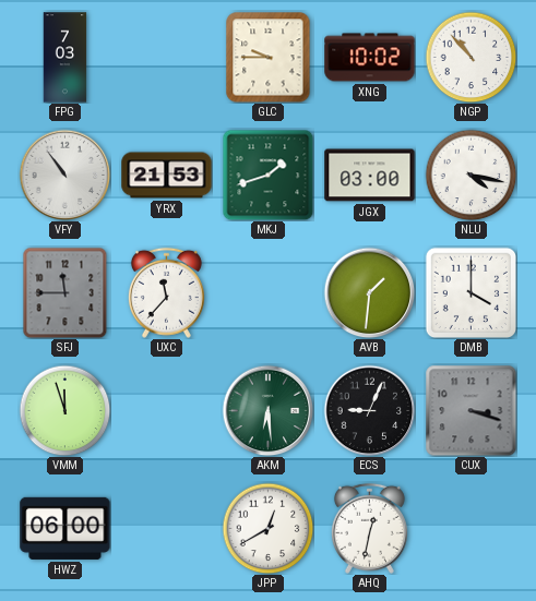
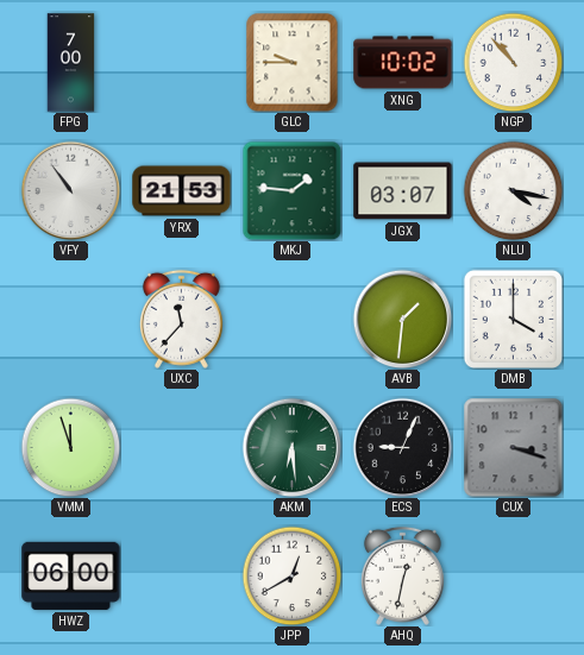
FPG: 7:03 -> 7:00 (71, 63)
MKJ: 1:42 -> 1:46 (291, 190)
JGX: 03:00 -> 03:07 (403, 191)
SFJ: 11:45 -> none (65, 292)
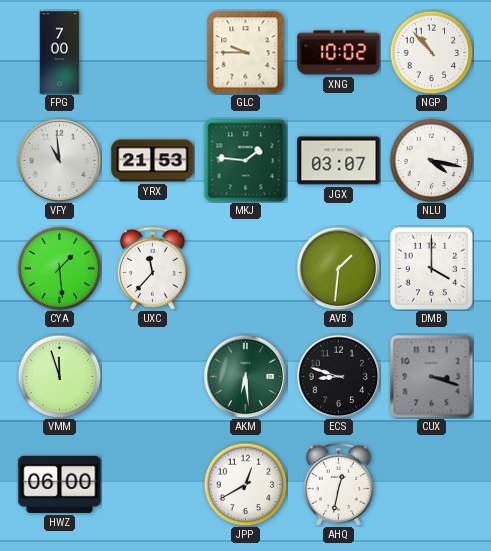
VFY: 10:54 -> 10:59 (59, 160)
CYA: none -> 1:29 (59, 268)
ECS: 9:04 -> 8:48 (338, 376)
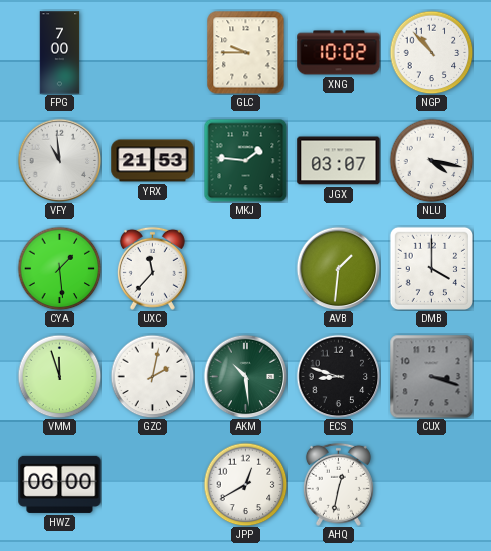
GZC: none -> 2:02 (152, 376)
AKM: 6:29 -> 10:29 (245, 376)
